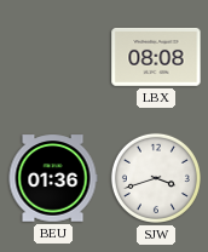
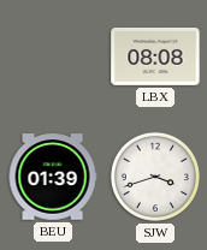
BEU: 01:36 -> 01:39 (53, 177)
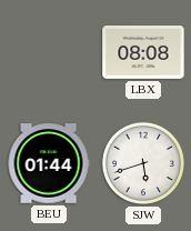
BEU: 01:39 -> 01:44 (49, 163)
SJW: 3:42 -> 5:42 (143, 163)
